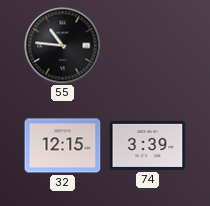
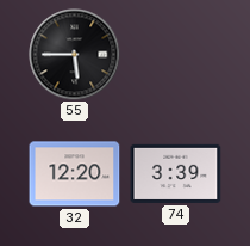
55: 10:46 -> 5:45 (75, 55)
32: 12:15 -> 12:20 (75, 174)
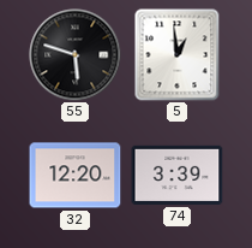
55: 5:45 -> 5:48 (76, 55)
5: none -> 12:59 (178, 55)
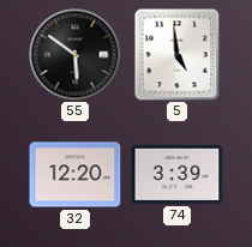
55: 5:48 -> 5:51 (76, 55)
5: 12:59 -> 4:59 (178, 55)
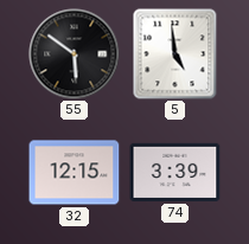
32: 12:20 -> 12:15 (75, 173)
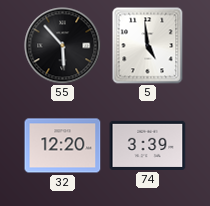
55: 5:51 -> 5:53 (63, 46)
32: 12:15 -> 12:20 (63, 146)
